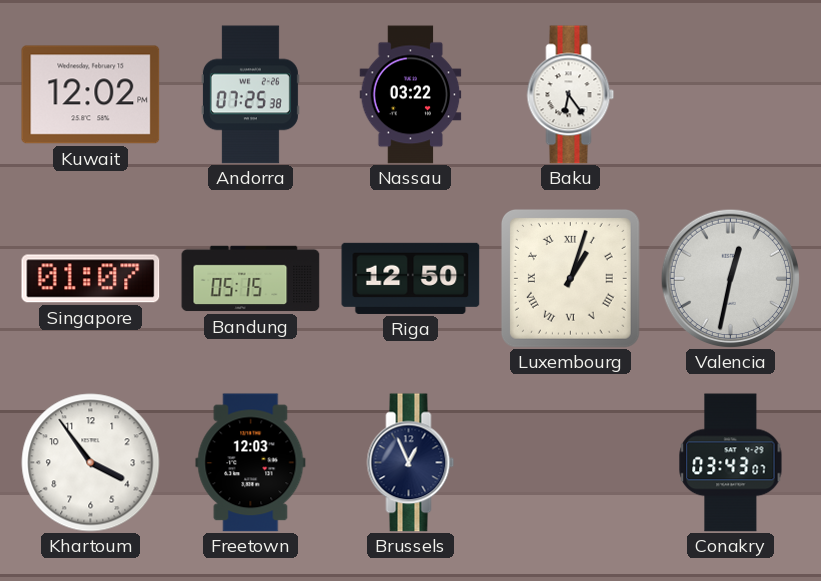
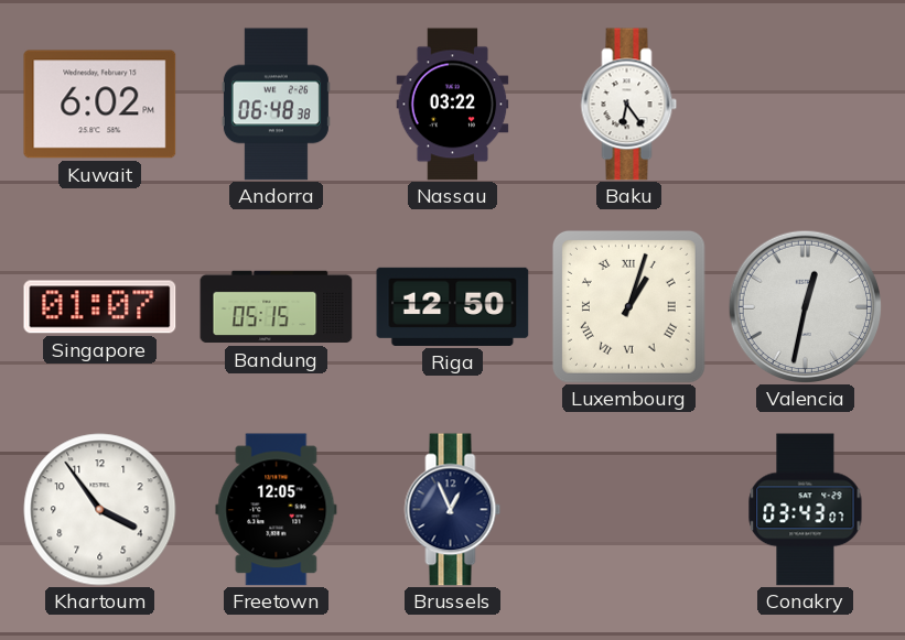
Kuwait: 12:02 -> 6:02 (100, 105)
Andorra: 07:25 -> 06:48 (276, 105)
Freetown: 12:03 -> 12:05 (277, 510)
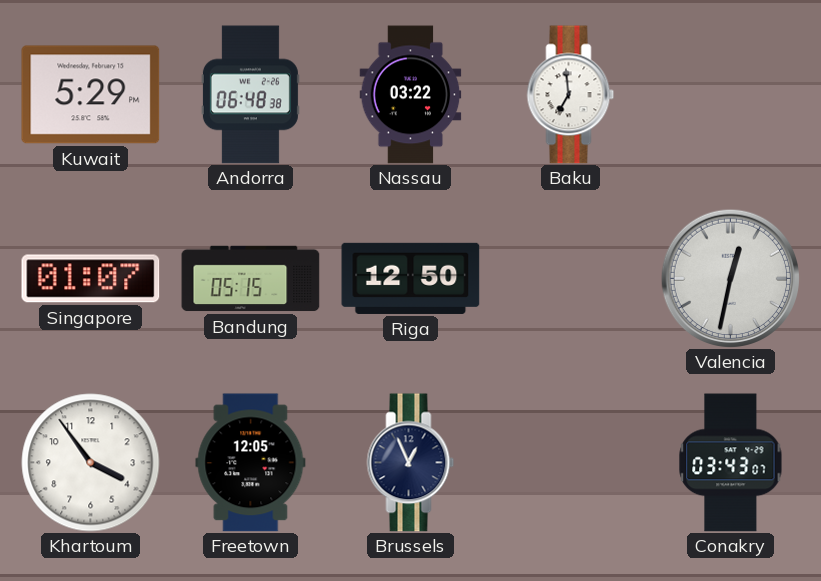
Kuwait: 6:02 -> 5:29 (91, 95)
Baku: 6:24 -> 6:59 (571, 95)
Luxembourg: 1:03 -> none (628, 306)
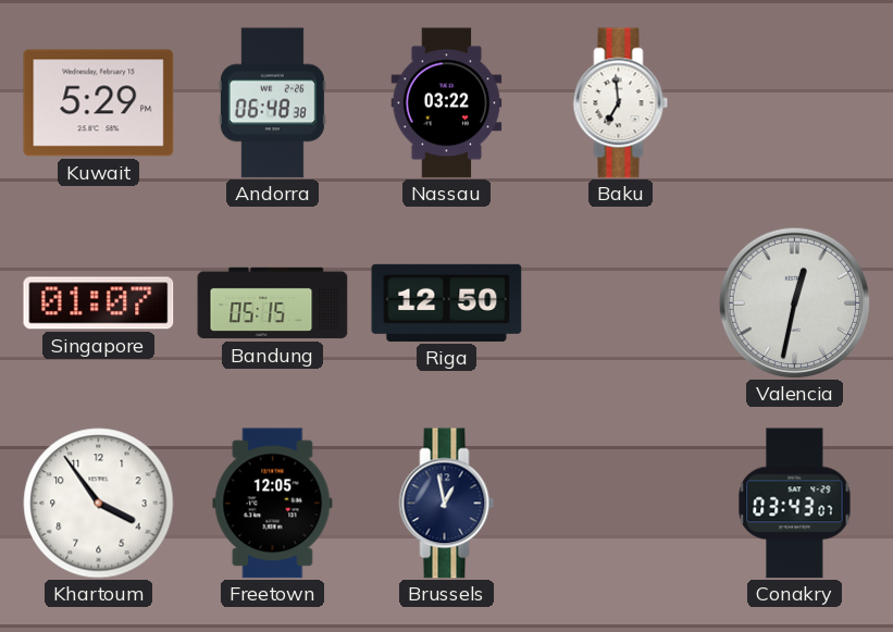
Brussels: 12:56 -> 12:58 (447, 504)
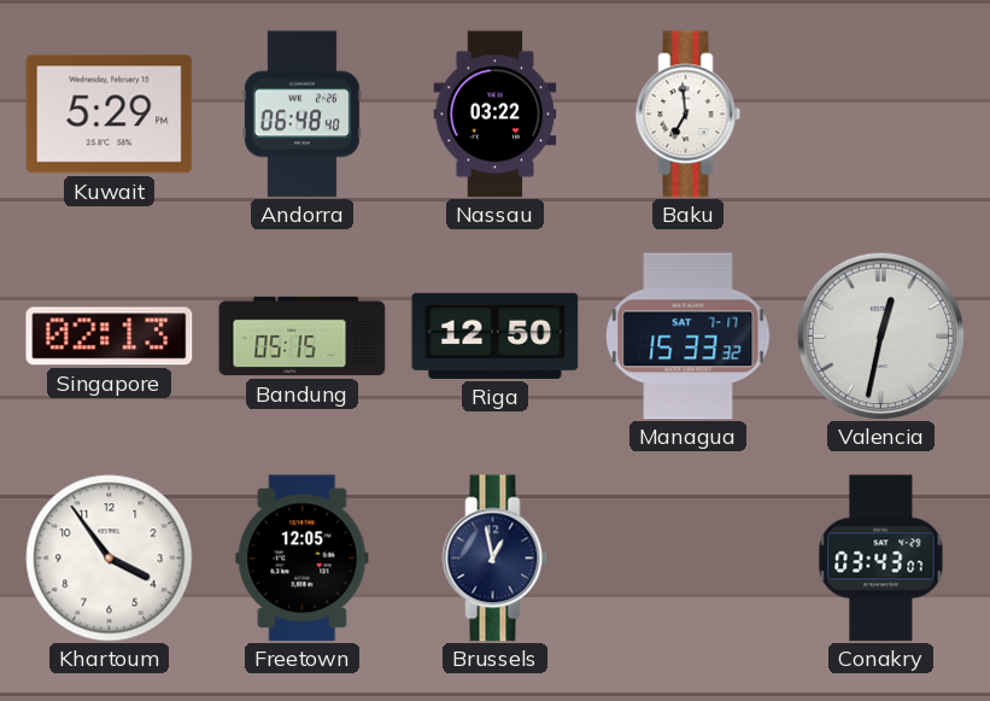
Andorra: 06:48:38 -> 06:48:40 (301, 115)
Singapore: 01:07 -> 02:13 (110, 337)
Managua: none -> 15:33 (689, 337)
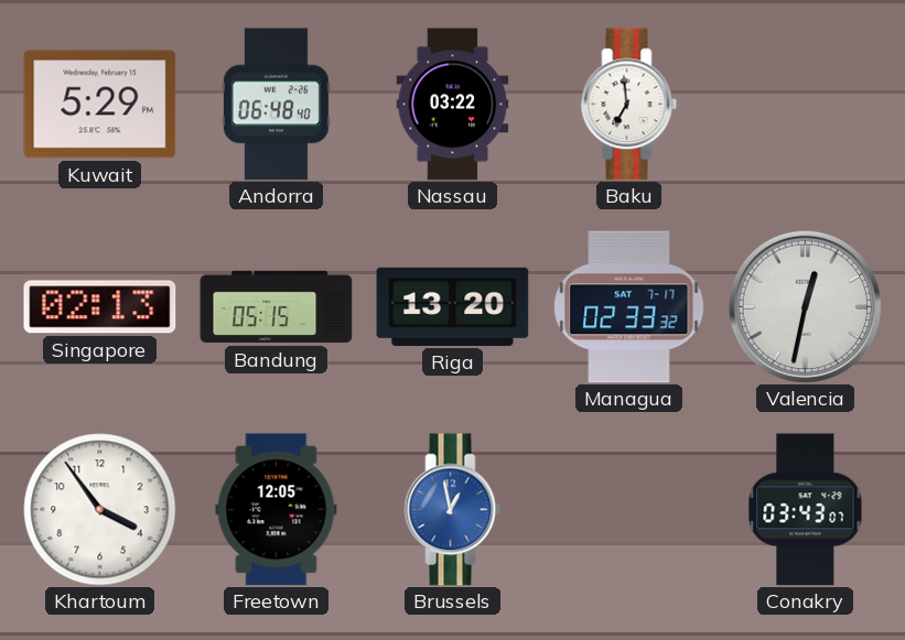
Riga: 12:50 -> 13:20 (453, 306)
Managua: 15:33 -> 02:33 (629, 307)
Brussels dial: navy -> blue (453, 510)
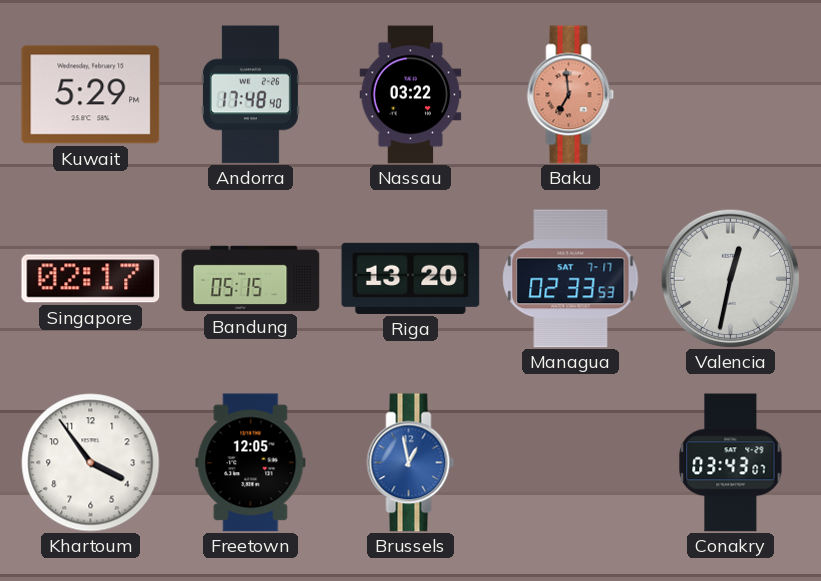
Andorra: 06:48 -> 17:48 (250, 95)
Baku dial: white -> salmon (571, 95)
Singapore: 02:13 -> 02:17 (91, 279)
Managua: 02:33:32 -> 02:33:53 (571, 279)
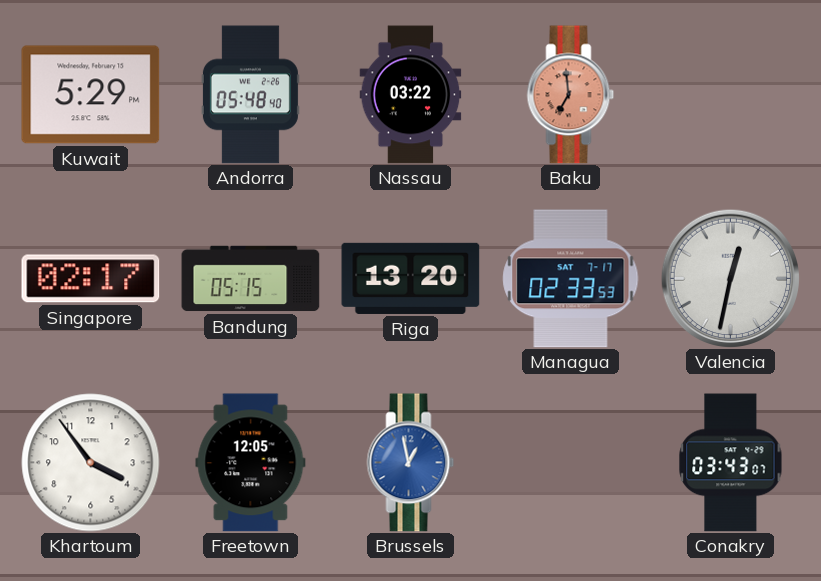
Andorra: 17:48 -> 05:48 (250, 95)
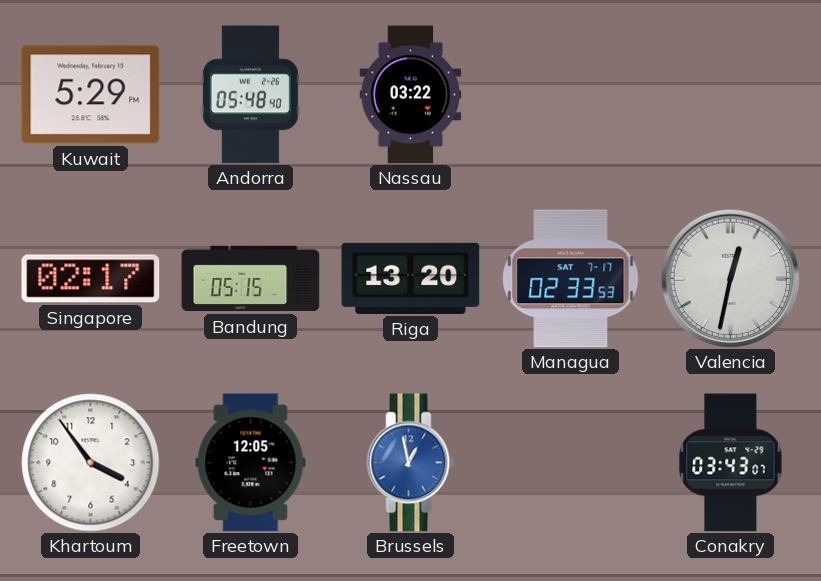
Baku: 6:59 -> none (571, 95)
